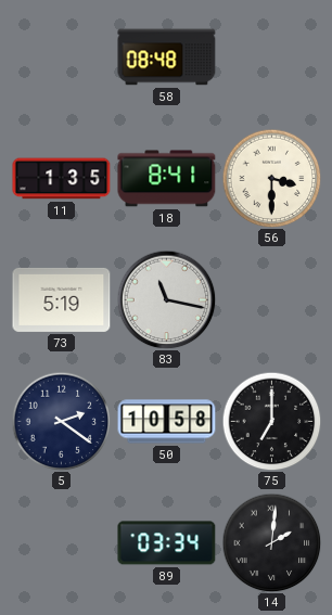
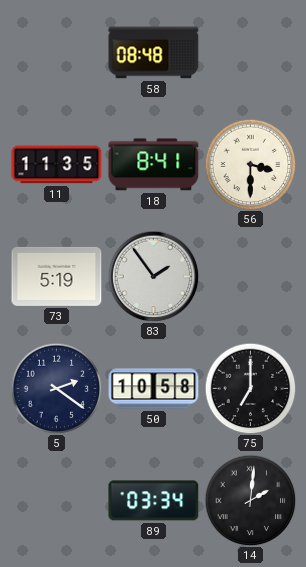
11: 1:35 -> 11:35 (57, 165)
83: 11:17 -> 1:54 (153, 276)
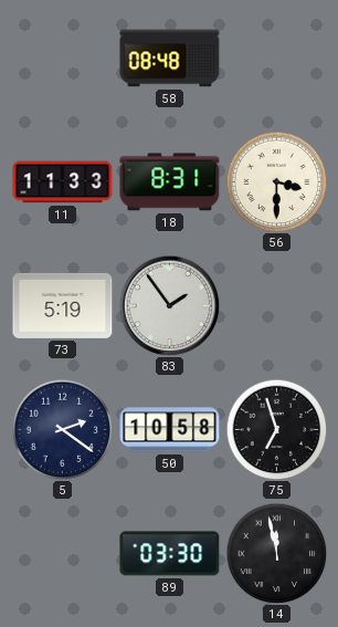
11: 11:35 -> 11:33 (63, 182)
18: 8:41 -> 8:31 (170, 182)
75: 7:00 -> 6:57 (276, 429)
89: 03:34 -> 03:30 (170, 554)
14: 2:01 -> 11:58 (276, 553)
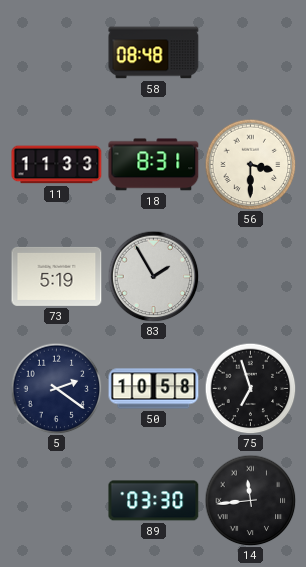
83: 1:54 -> 1:55 (153, 276)
14: 11:58 -> 11:44 (250, 500)
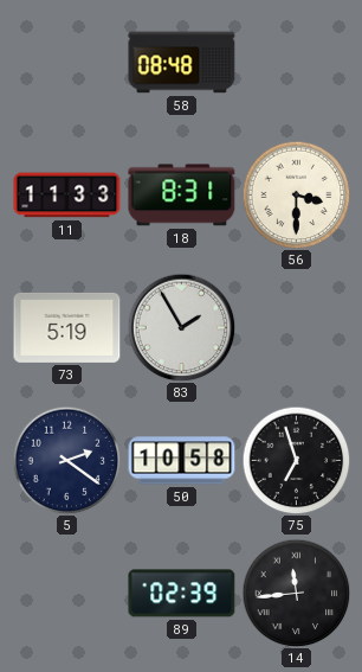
89: 03:30 -> 02:39 (182, 594)
